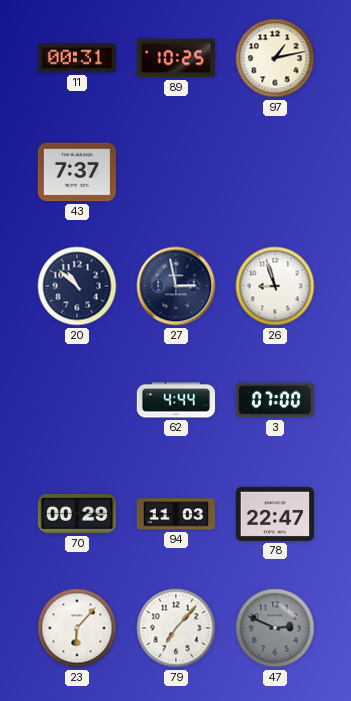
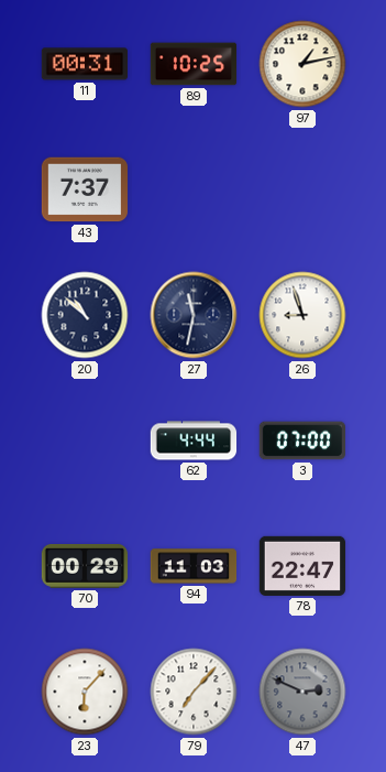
27: 2:58 -> 11:32 (194, 315)
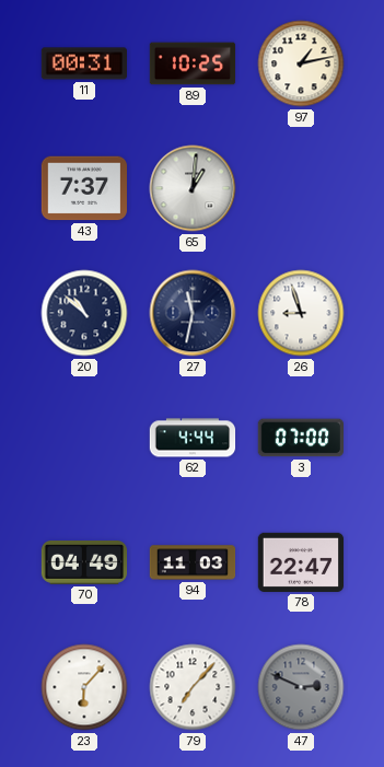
65: none -> 1:01 (193, 188)
70: 00:29 -> 04:49 (84, 563)
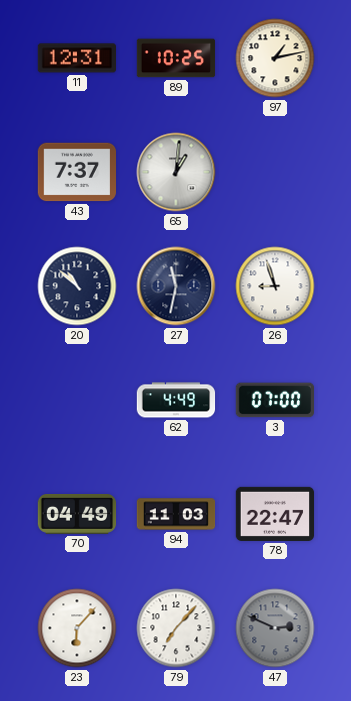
11: 00:31 -> 12:31 (76, 58)
62: 4:44 -> 4:49 (176, 400)
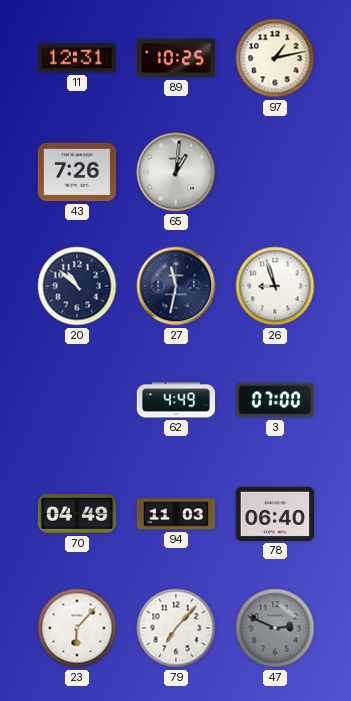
43: 7:37 -> 7:26 (77, 172)
78: 22:47 -> 06:40 (275, 514)
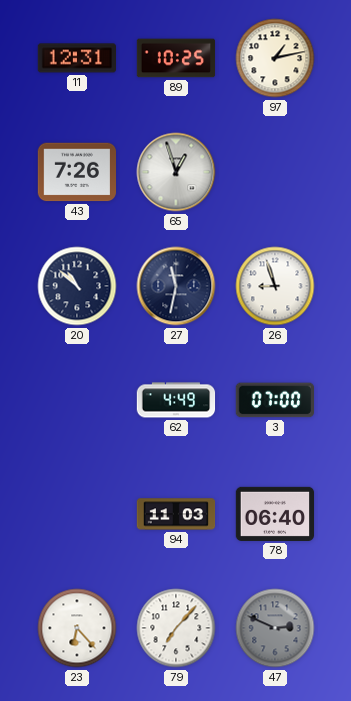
65: 1:01 -> 12:57 (176, 172)
70: 04:49 -> none (77, 515)
23: 6:07 -> 6:23 (77, 628)
